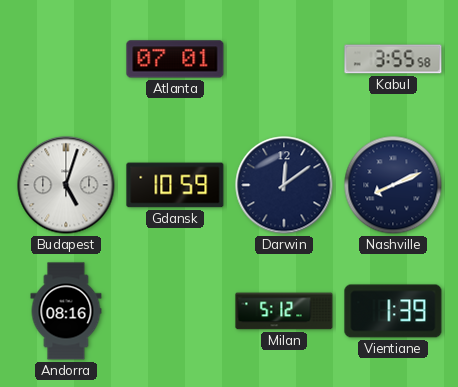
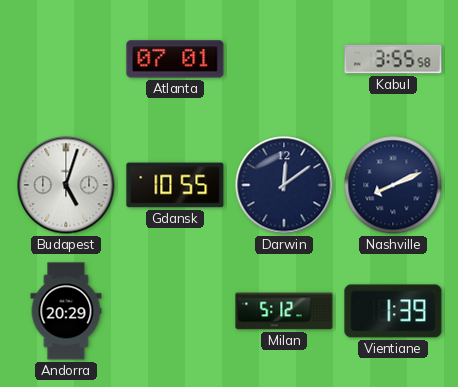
Gdansk: 10:59 -> 10:55 (175, 185)
Andorra: 08:16 -> 20:29 (66, 311)
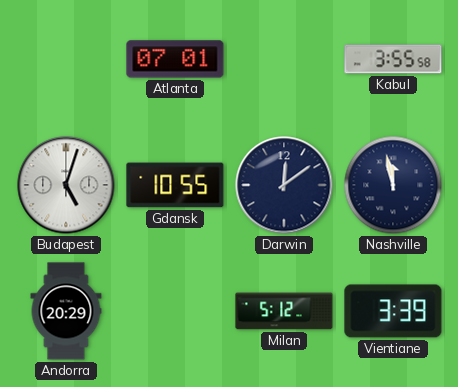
Nashville: 8:11 -> 11:58 (393, 185)
Vientiane: 1:39 -> 3:39 (393, 311)
